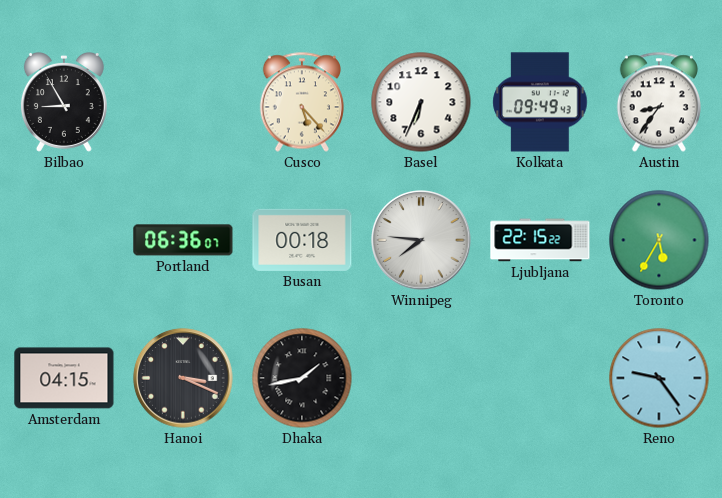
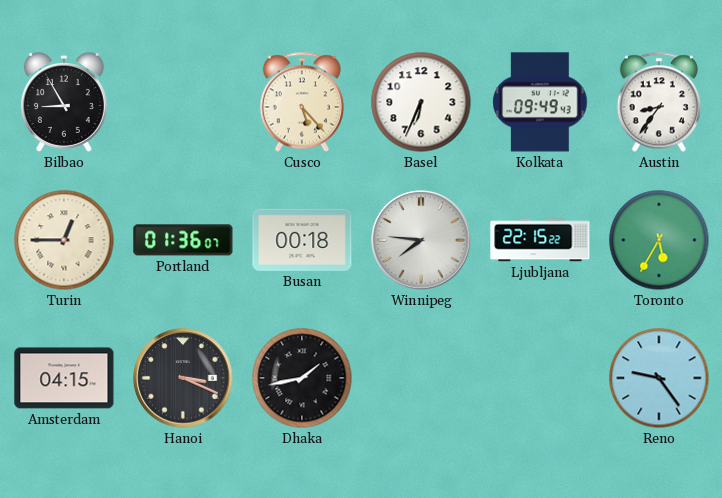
Turin: none -> 12:45 (64, 240)
Portland: 06:36 -> 01:36 (183, 240)
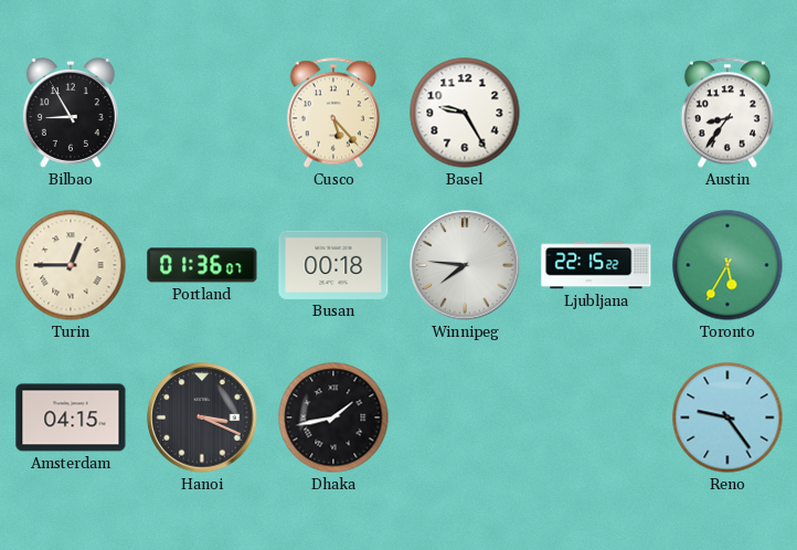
Basel: 6:34 -> 9:25 (465, 113)
Kolkata: 09:49 -> none (540, 102)
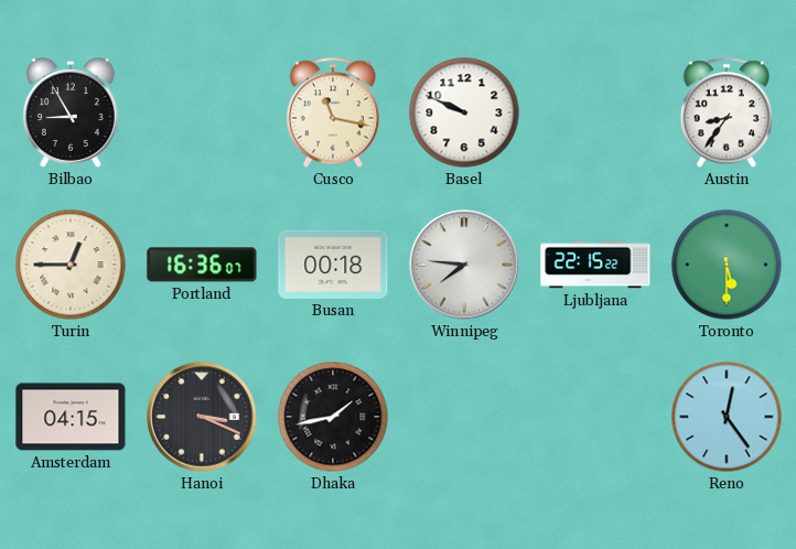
Cusco: 5:23 -> 11:17 (333, 112)
Basel: 9:25 -> 9:49 (464, 112)
Portland: 01:36 -> 16:36 (202, 265)
Toronto: 5:35 -> 5:30 (727, 265)
Reno: 9:24 -> 12:24 (727, 417)
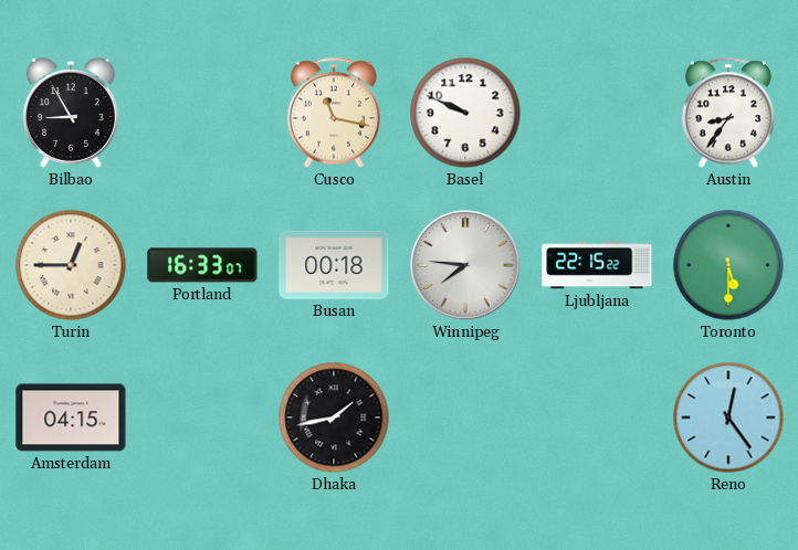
Portland: 16:36 -> 16:33 (202, 265)
Hanoi: 3:19 -> none (202, 417)
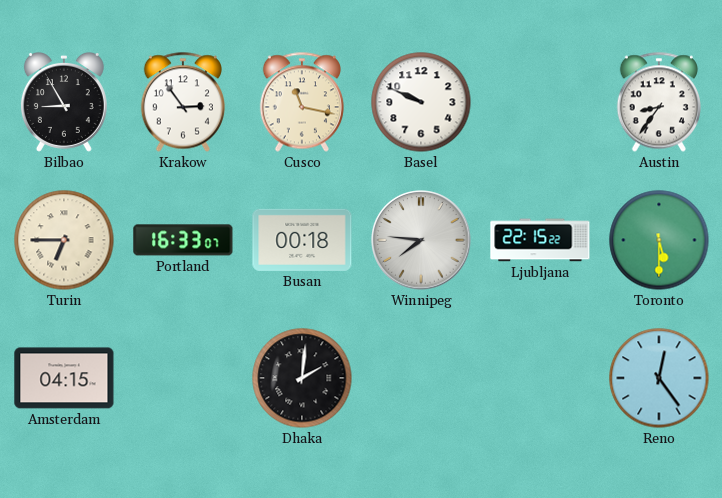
Krakow: none -> 2:54 (183, 102)
Turin: 12:45 -> 6:45 (64, 240)
Dhaka: 1:43 -> 2:01 (302, 378)
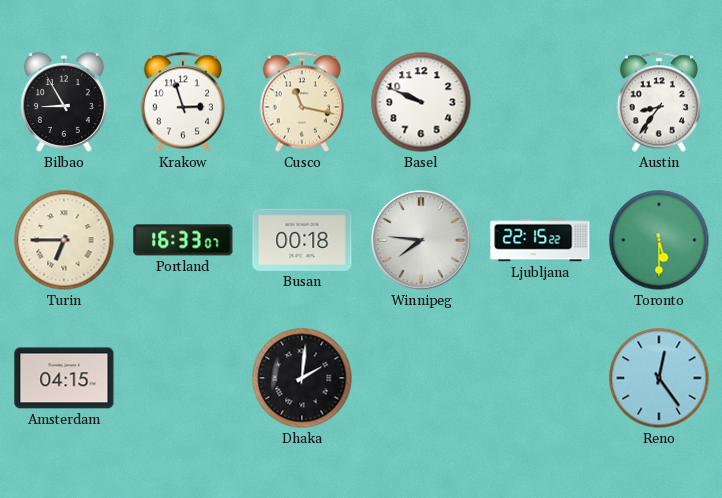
Krakow: 2:54 -> 2:57 (183, 102)
